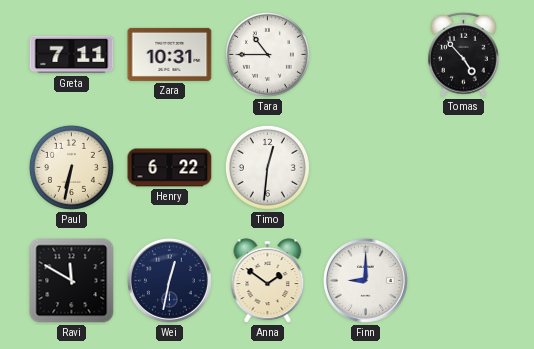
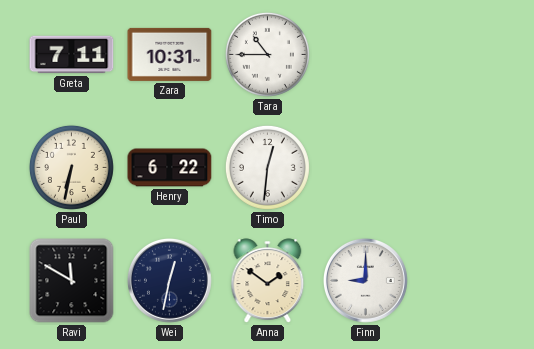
Tomas: 4:53 -> none (464, 54)
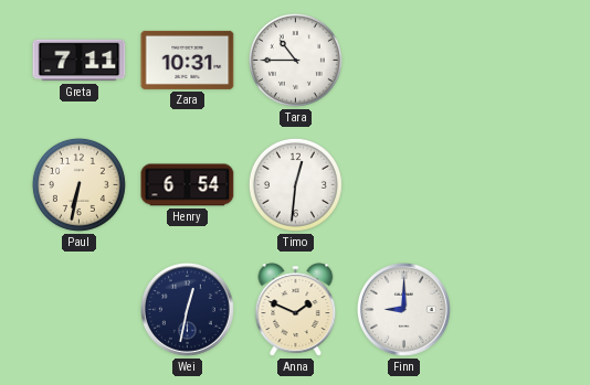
Henry: 6:22 -> 6:54 (188, 185)
Ravi: 11:50 -> none (72, 281)
Anna: 1:51 -> 1:49 (296, 310)
